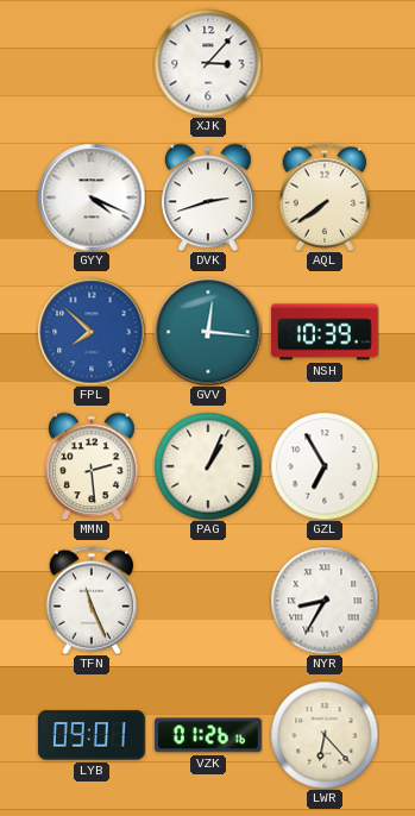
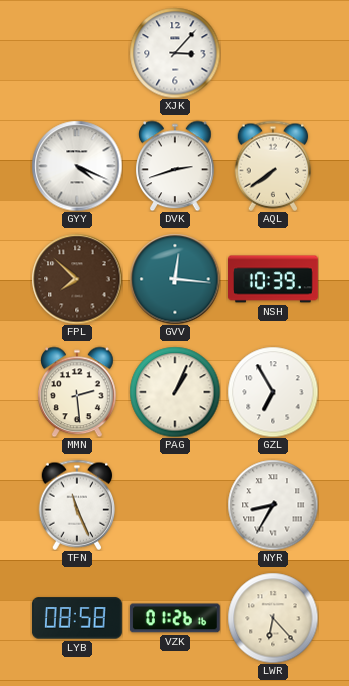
FPL dial: blue -> brown (77, 279)
LYB: 09:01 -> 08:58 (77, 618)
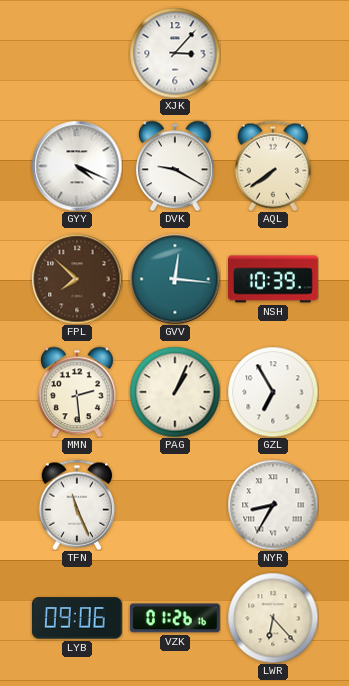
DVK: 2:42 -> 9:20 (176, 166)
LYB: 08:58 -> 09:06 (77, 618)
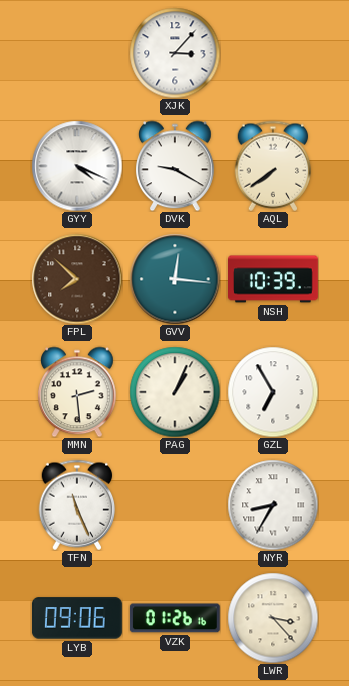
LWR: 6:23 -> 3:23 (273, 618)
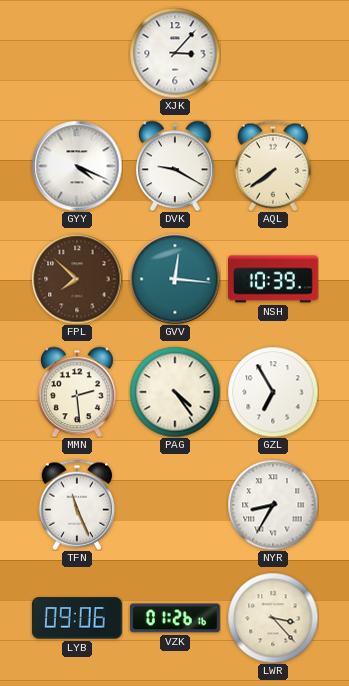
PAG: 1:04 -> 4:24 (175, 392)
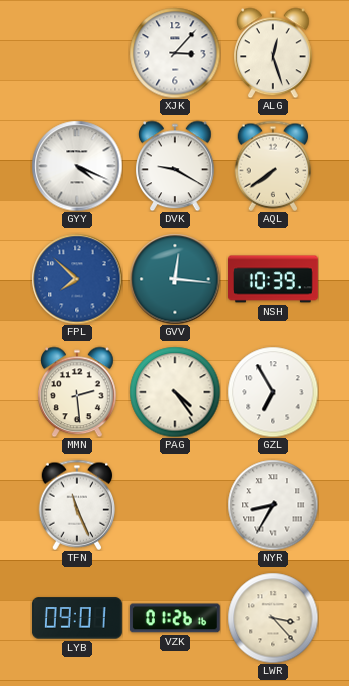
ALG: none -> 12:27 (274, 53)
FPL dial: brown -> blue (77, 279)
LYB: 09:06 -> 09:01 (77, 618)
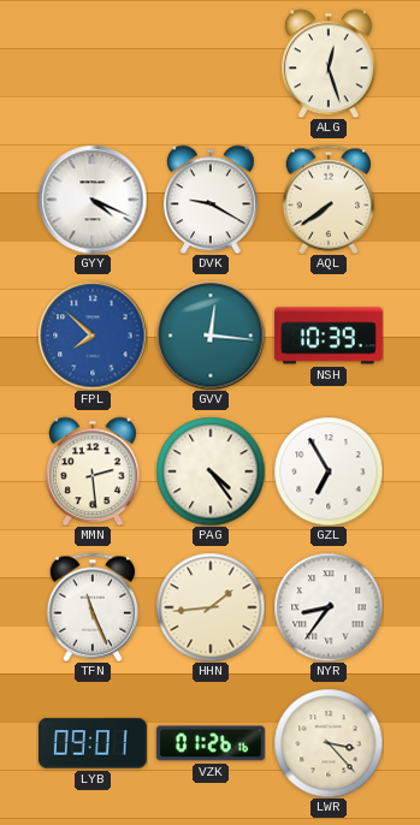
XJK: 3:07 -> none (175, 53)
HHN: none -> 1:44 (211, 607)
NYR: 8:35 -> 8:36 (329, 607)
